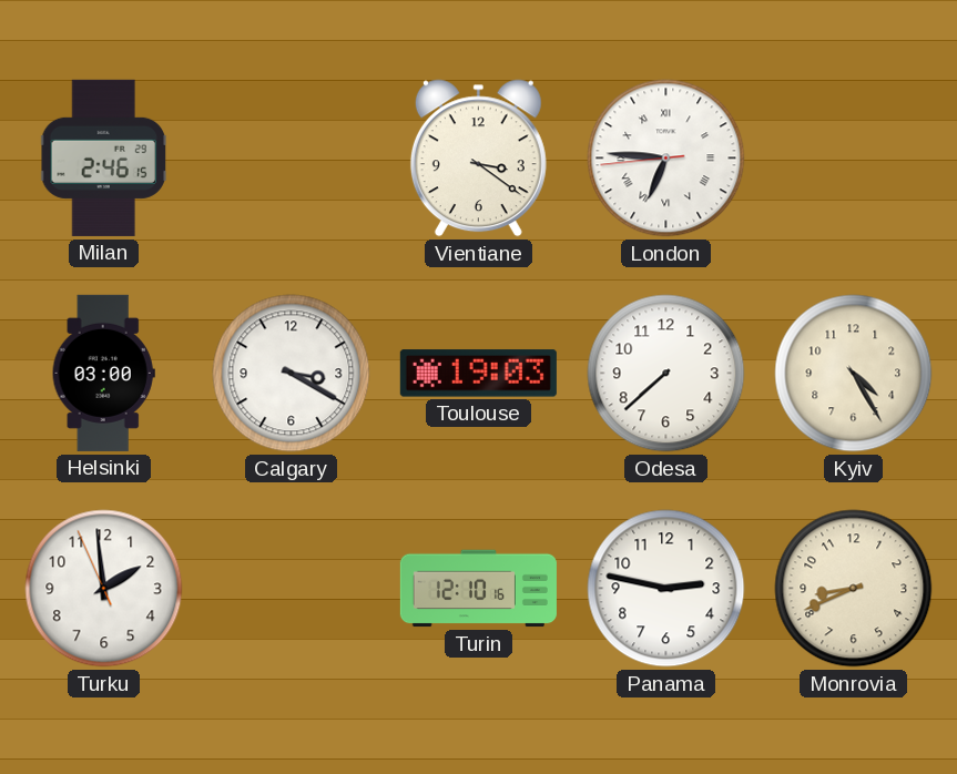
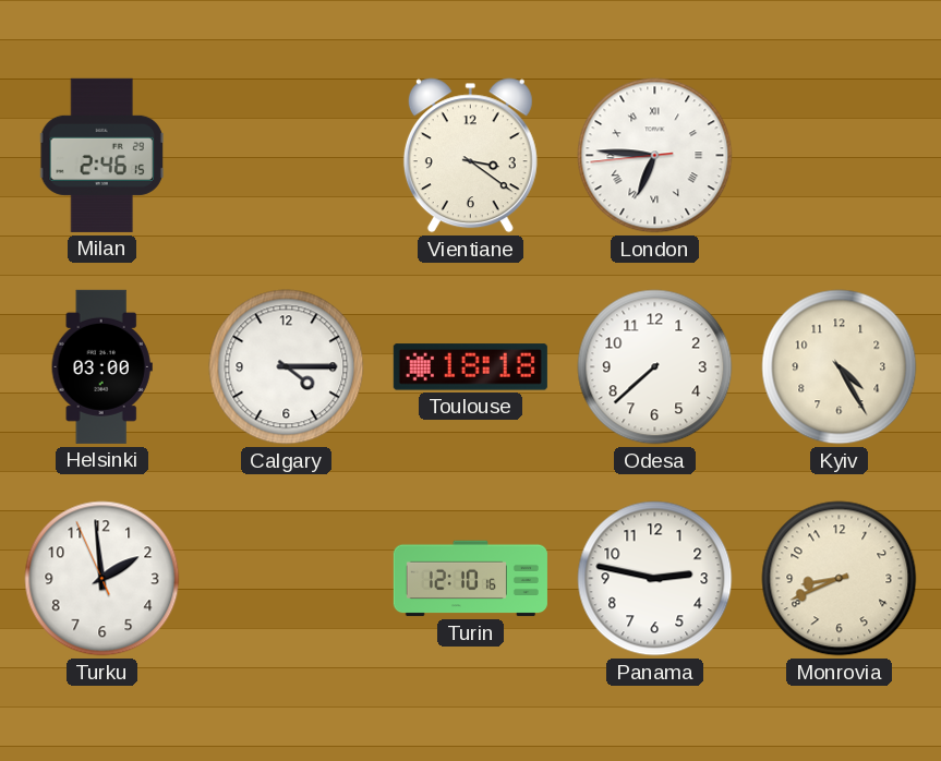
Calgary: 3:20 -> 4:15 (287, 367)
Toulouse: 19:03 -> 18:18 (470, 367)
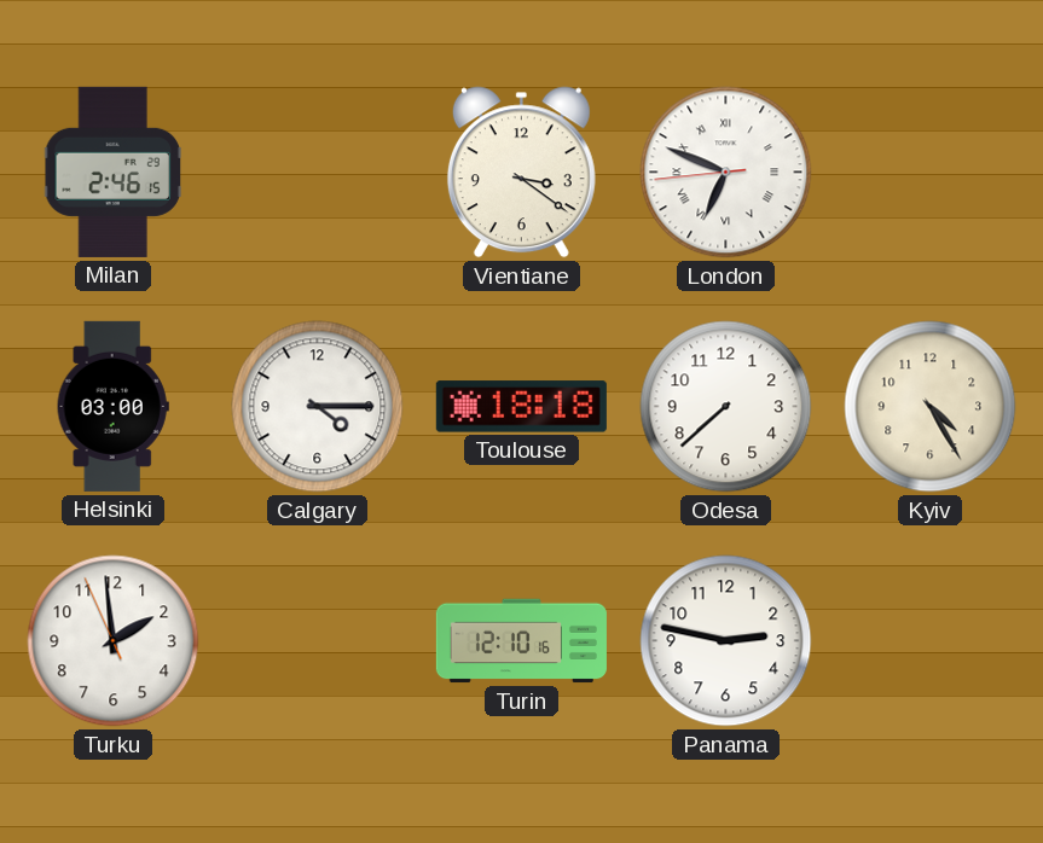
London: 6:45 -> 6:48 (726, 173)
Monrovia: 8:41 -> none (840, 579)
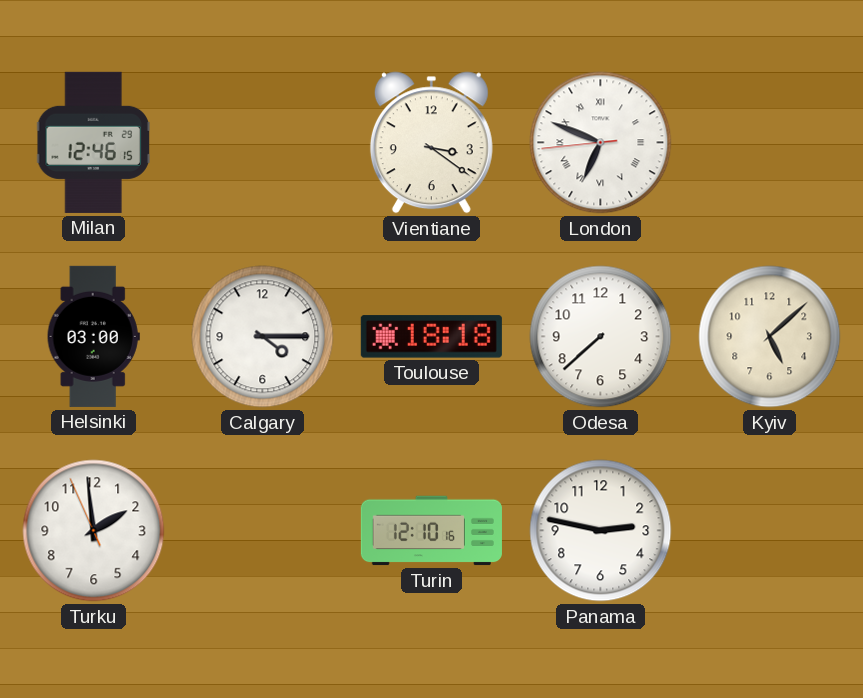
Milan: 2:46 -> 12:46 (93, 142)
Kyiv: 4:25 -> 5:08 (770, 337)
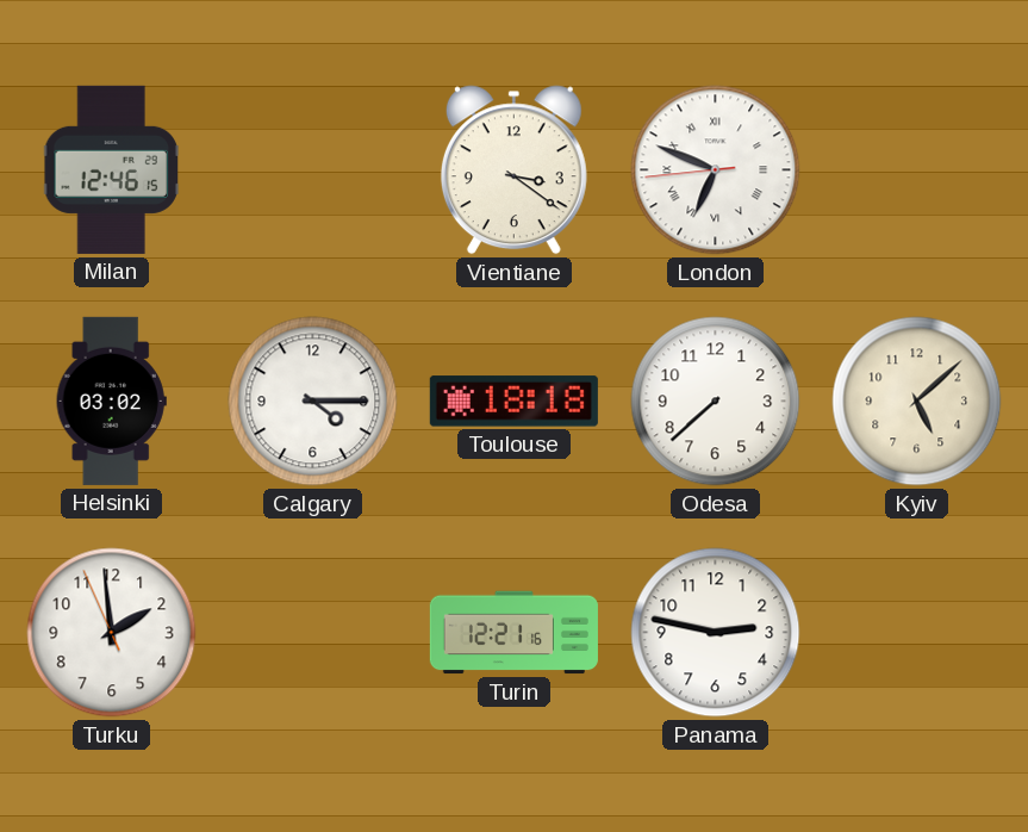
Helsinki: 03:00 -> 03:02 (111, 401)
Turin: 12:10 -> 12:21 (513, 633)
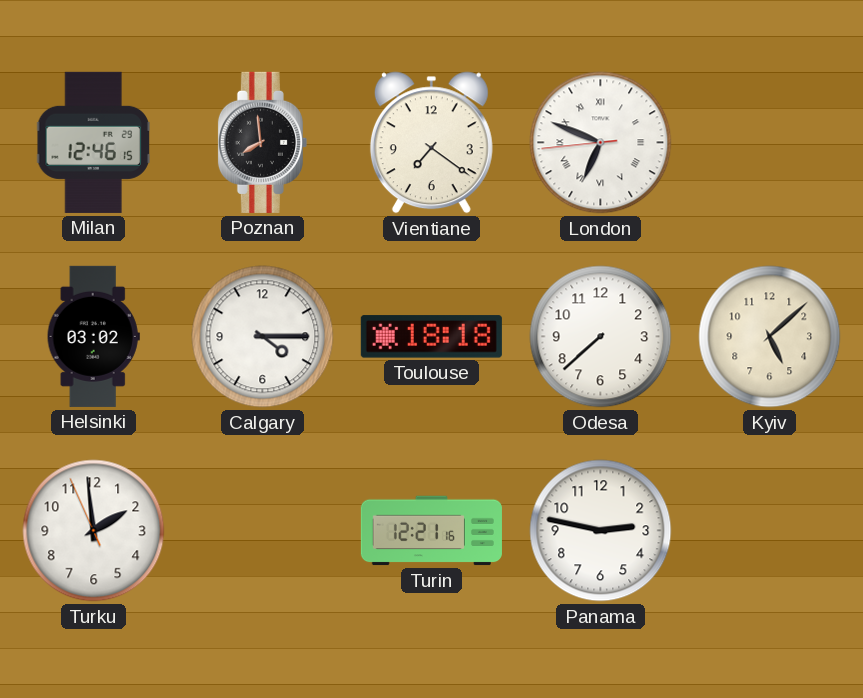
Poznan: none -> 7:59 (262, 142)
Vientiane: 3:21 -> 7:21 (431, 143)
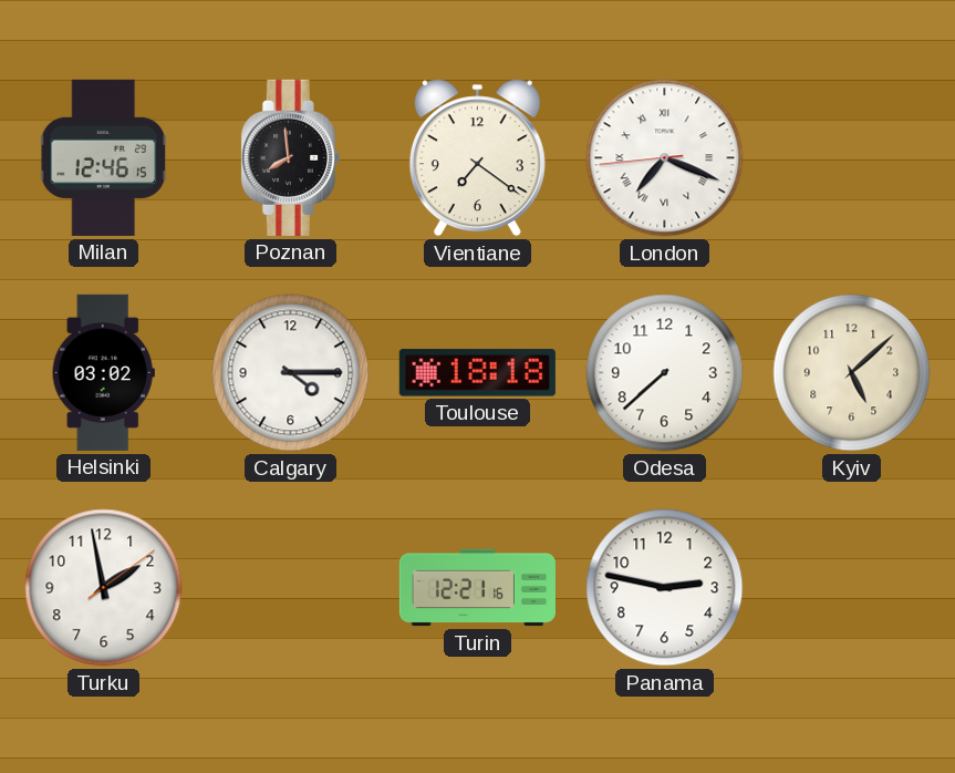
London: 6:48 -> 7:18 (665, 158)
Turku: 1:58:56 -> 1:58:09 (104, 588)
